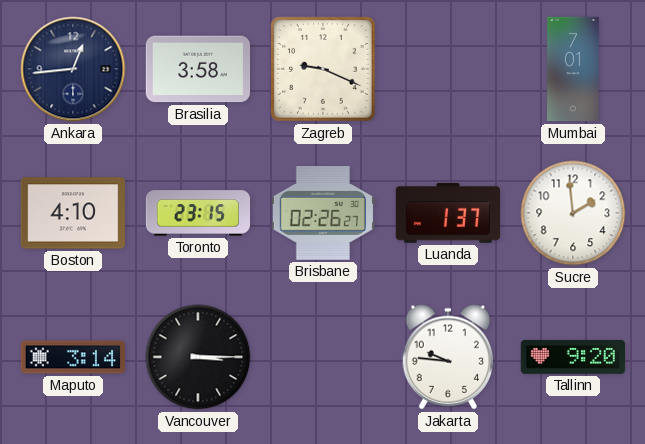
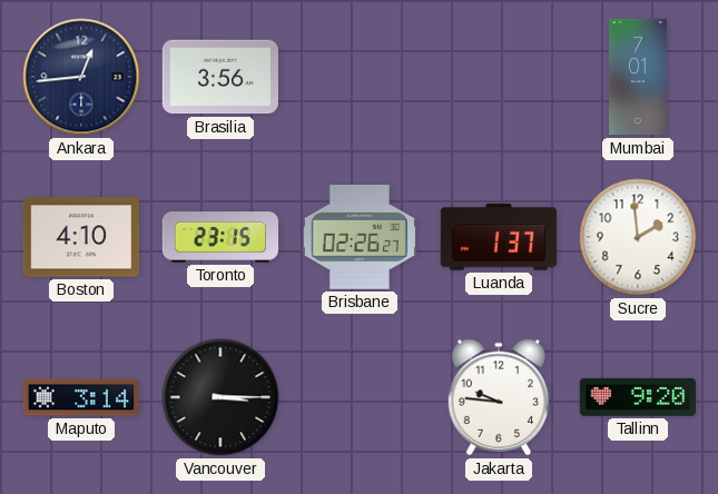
Brasilia: 3:58 -> 3:56 (219, 77)
Zagreb: 9:19 -> none (323, 69)
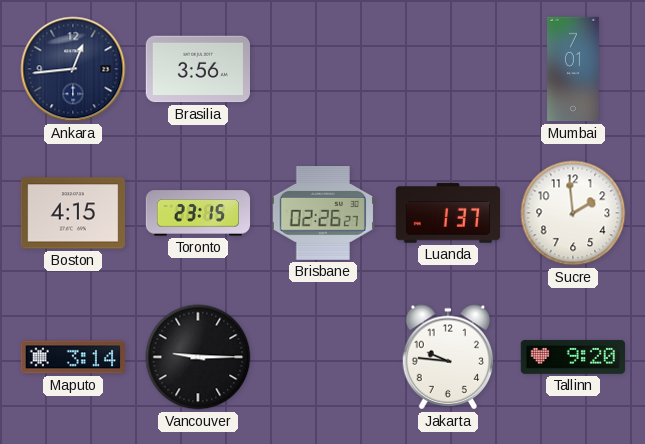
Boston: 4:10 -> 4:15 (72, 213)
Vancouver: 3:15 -> 9:15 (198, 357)
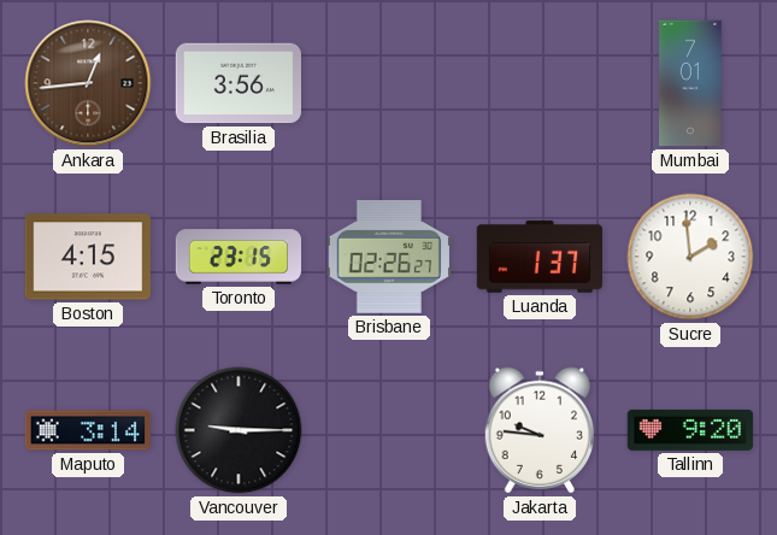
Ankara dial: navy -> brown (88, 83)
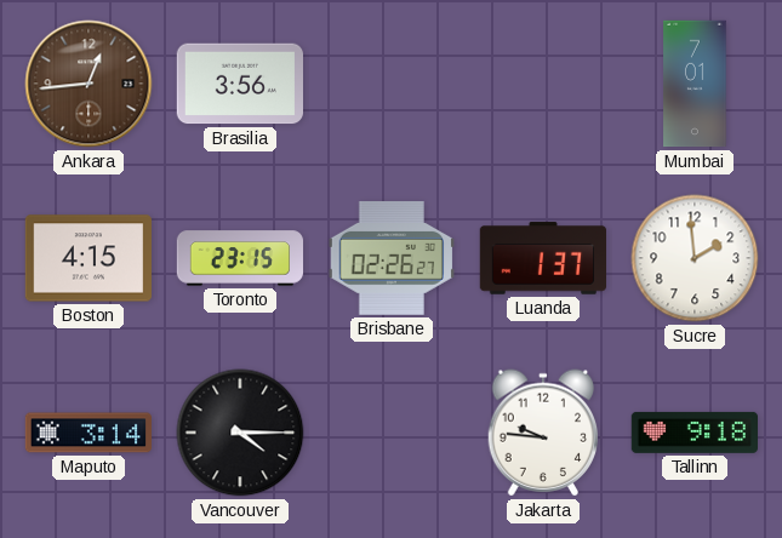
Vancouver: 9:15 -> 4:15 (240, 433)
Tallinn: 9:20 -> 9:18 (693, 433)
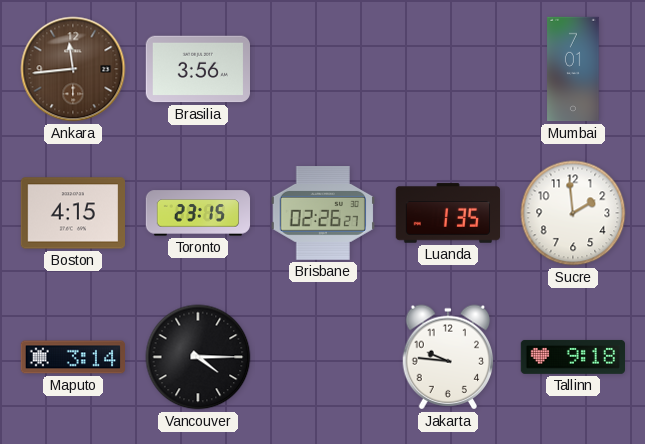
Ankara: 12:44 -> 11:44 (73, 69)
Luanda: 1:37 -> 1:35 (448, 213)
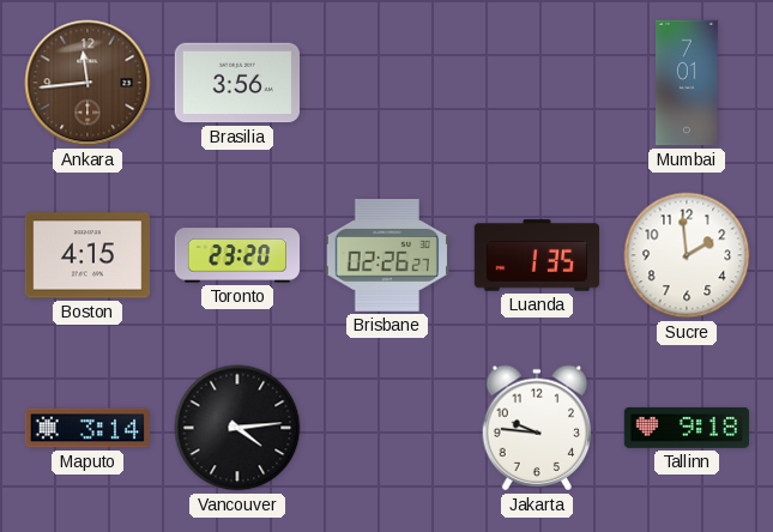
Toronto: 23:15 -> 23:20 (237, 255)
Vancouver: 4:15 -> 4:14 (237, 428)
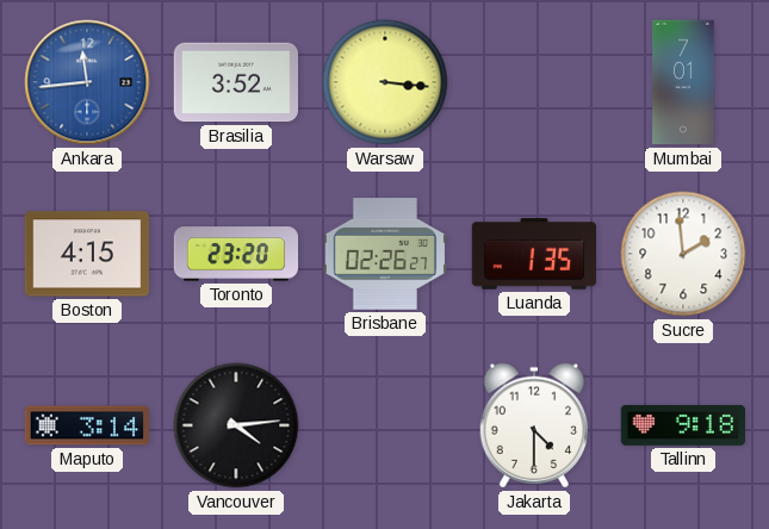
Ankara dial: brown -> blue (87, 82)
Brasilia: 3:56 -> 3:52 (235, 82)
Warsaw: none -> 3:16 (385, 82)
Jakarta: 9:46 -> 4:30 (534, 425)
